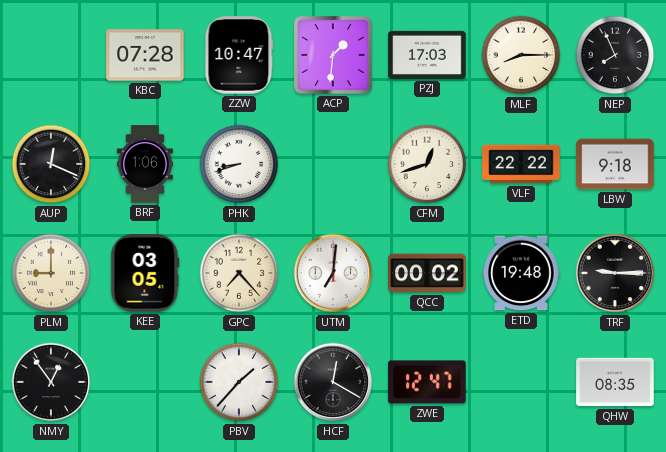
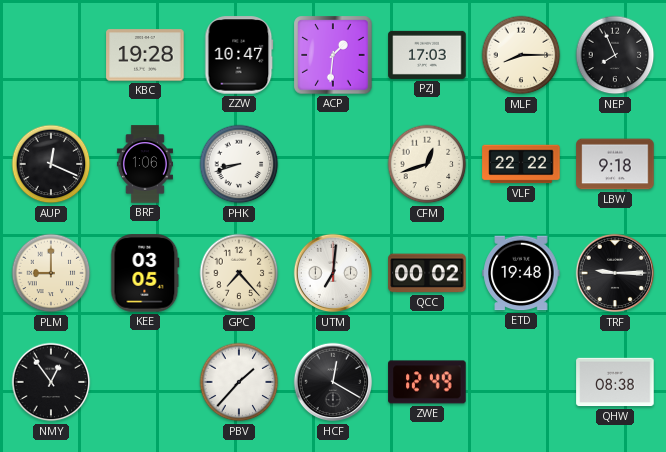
KBC: 07:28 -> 19:28 (145, 55)
ZWE: 12:47 -> 12:49 (427, 382)
QHW: 08:35 -> 08:38 (615, 382)
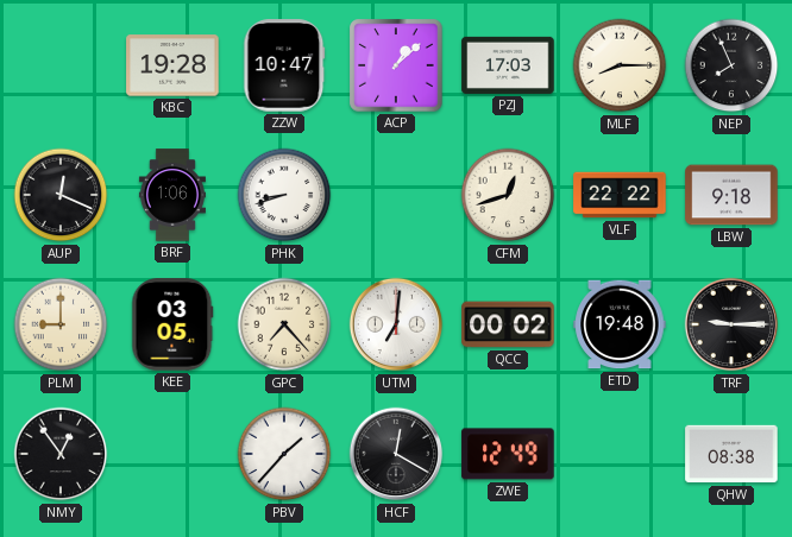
ACP: 1:31 -> 1:08 (396, 65)
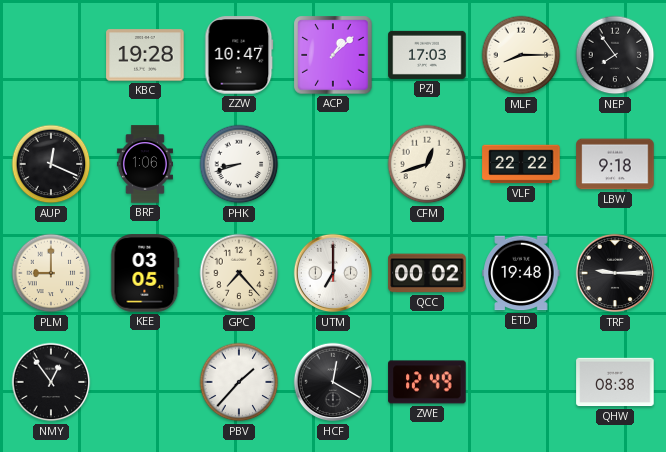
NEP: 7:56 -> 7:54 (615, 55)
UTM: 7:01 -> 7:00 (333, 273)
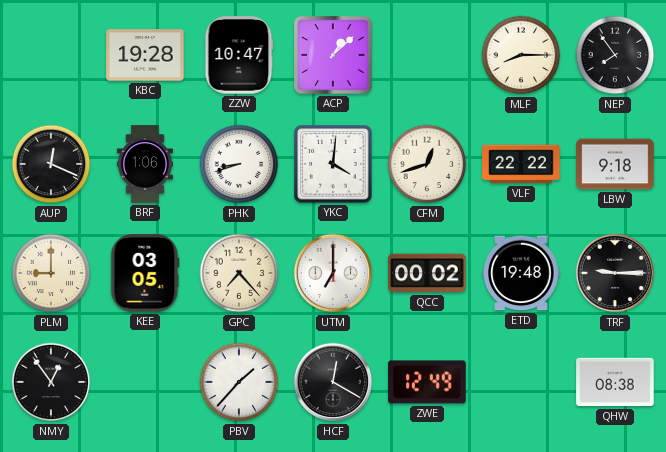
PZJ: 17:03 -> none (427, 55)
YKC: none -> 4:01 (333, 164)
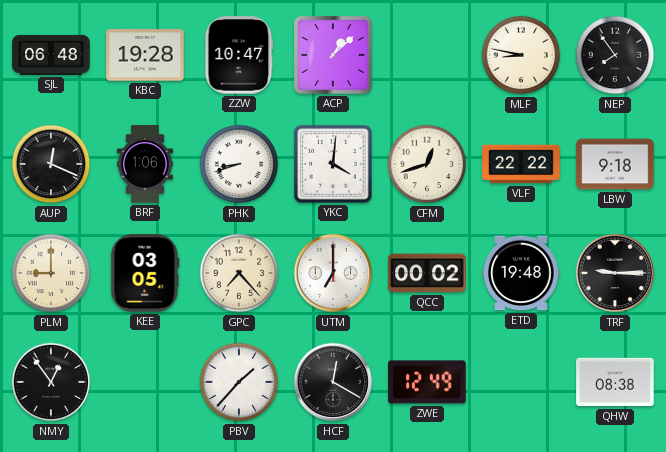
SJL: none -> 06:48 (51, 55)
MLF: 8:15 -> 8:47 (521, 55)
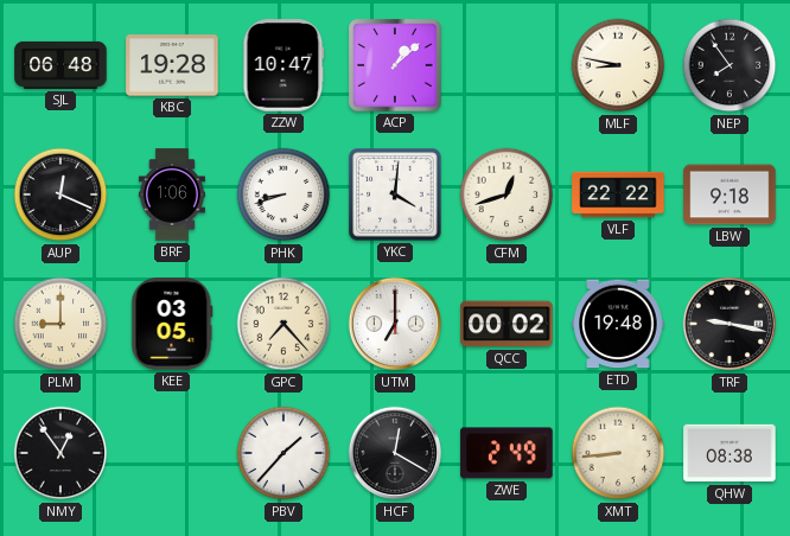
TRF: 9:15 -> 9:17 (730, 324)
ZWE: 12:49 -> 2:49 (507, 453)
XMT: none -> 8:44 (618, 453)
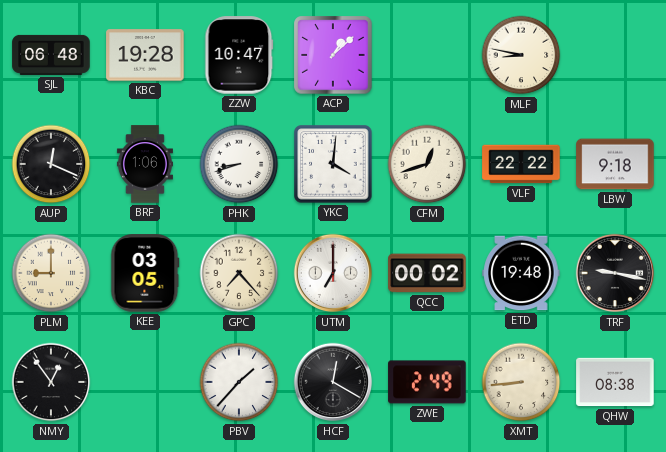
NEP: 7:54 -> none (730, 65)
